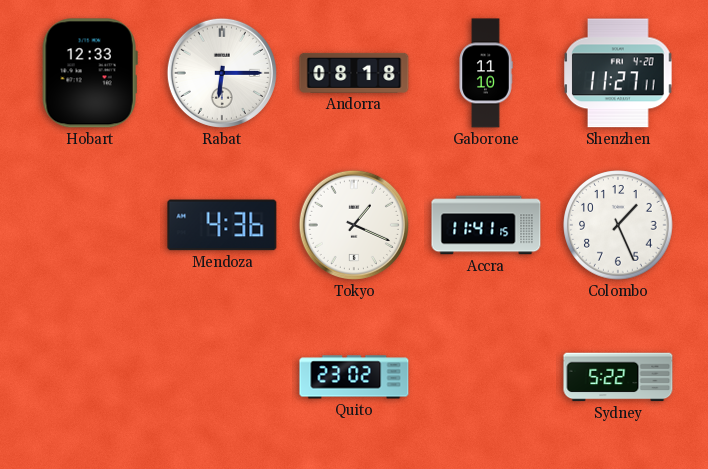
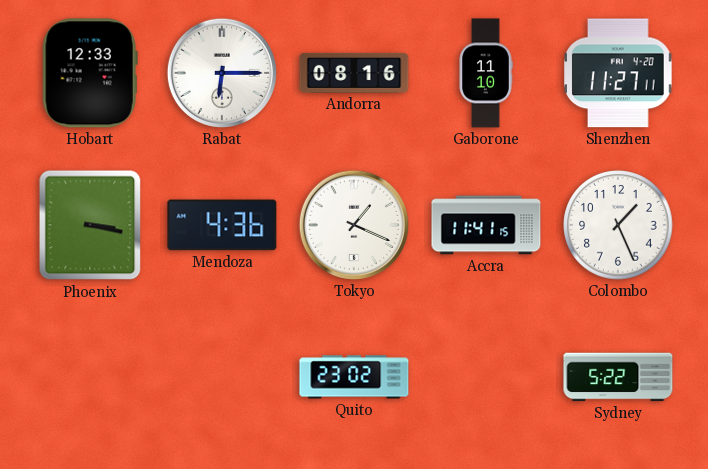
Andorra: 08:18 -> 08:16 (354, 73)
Phoenix: none -> 3:17 (90, 225)
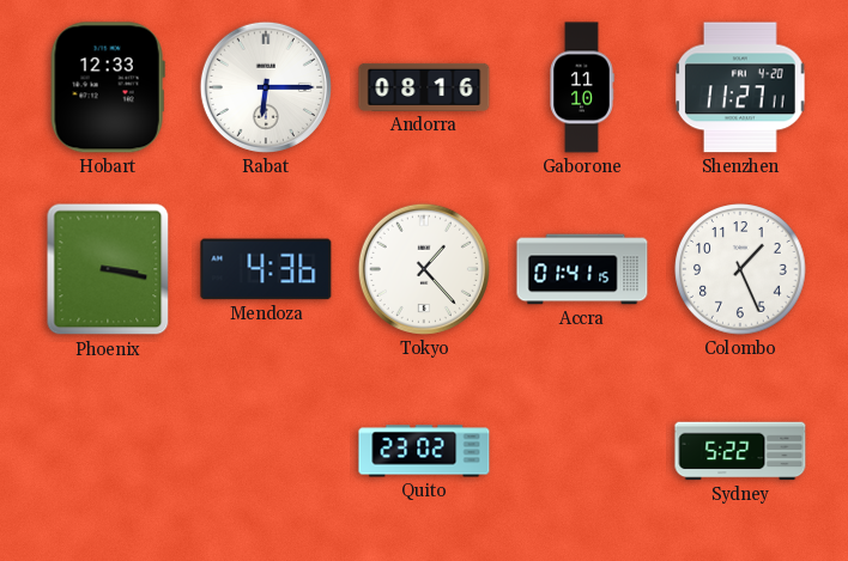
Tokyo: 1:19 -> 1:23 (424, 269)
Accra: 11:41 -> 01:41 (582, 269)
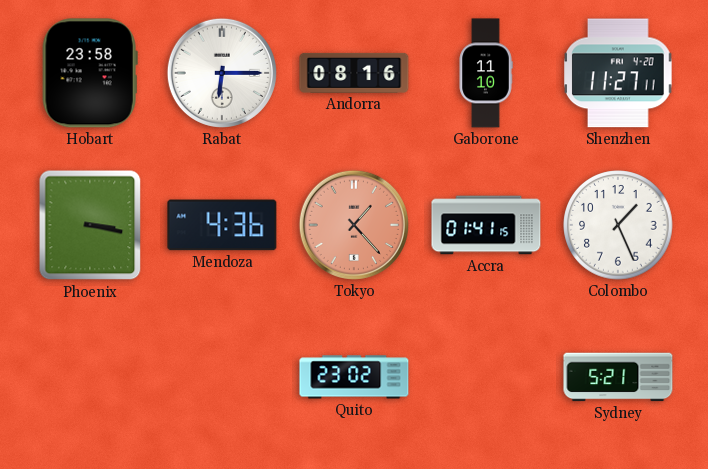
Hobart: 12:33 -> 23:58 (90, 73)
Tokyo dial: white -> salmon (354, 225)
Sydney: 5:22 -> 5:21 (618, 377)
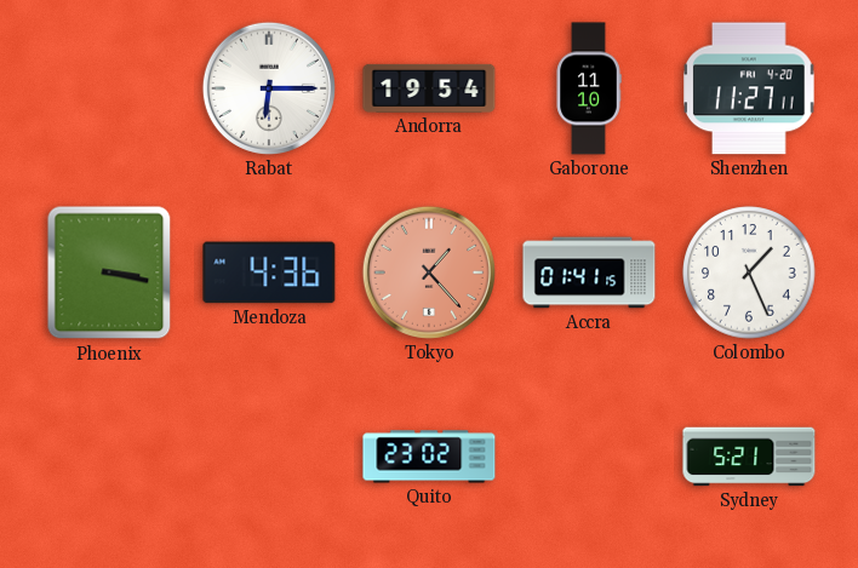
Hobart: 23:58 -> none (90, 73)
Andorra: 08:16 -> 19:54 (429, 88)
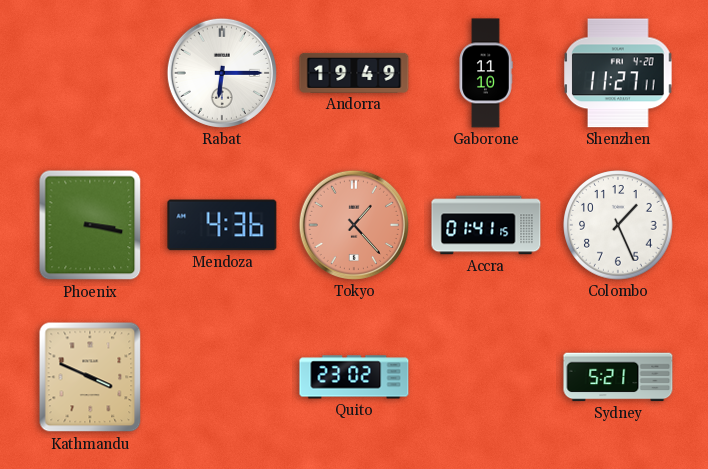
Andorra: 19:54 -> 19:49 (354, 73)
Kathmandu: none -> 3:49 (90, 377)
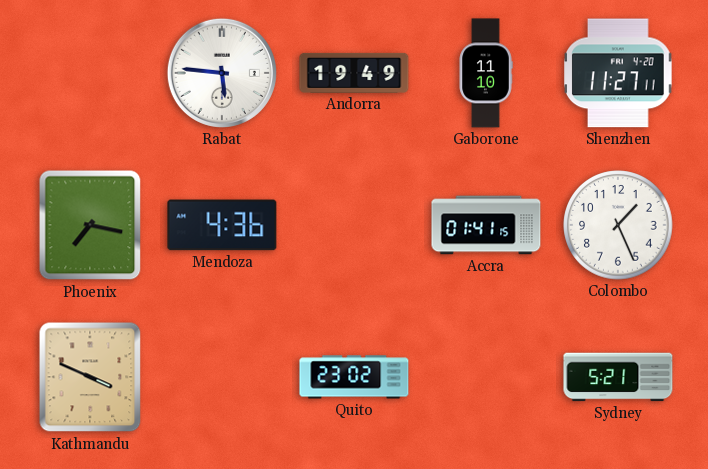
Rabat: 6:15 -> 5:46 (222, 73)
Phoenix: 3:17 -> 7:17 (90, 225)
Tokyo: 1:23 -> none (354, 225)
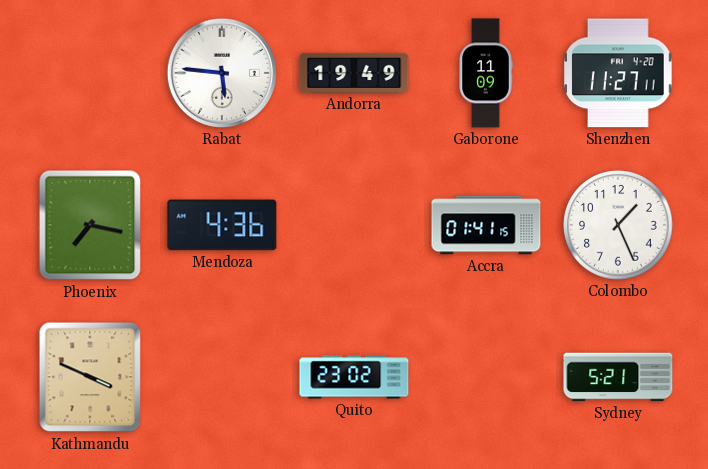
Gaborone: 11:10 -> 11:09 (486, 73)
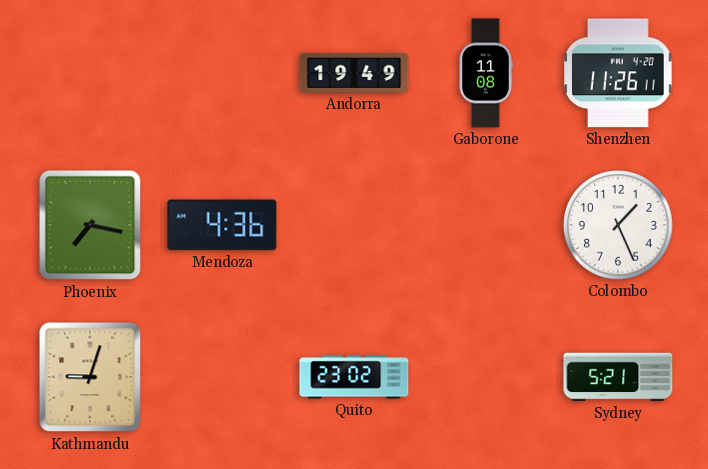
Rabat: 5:46 -> none (222, 73)
Gaborone: 11:09 -> 11:08 (486, 73)
Shenzhen: 11:27 -> 11:26 (618, 73)
Accra: 01:41 -> none (486, 225)
Kathmandu: 3:49 -> 9:03 (90, 377)
